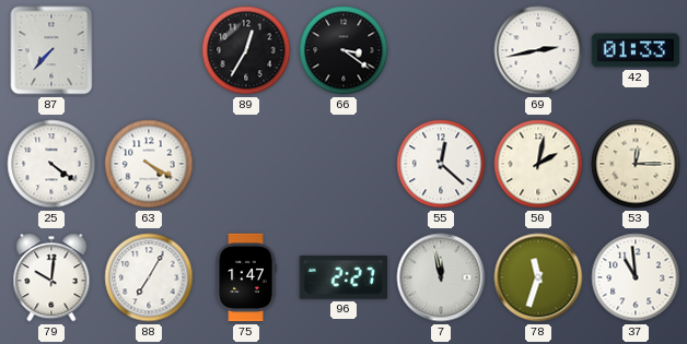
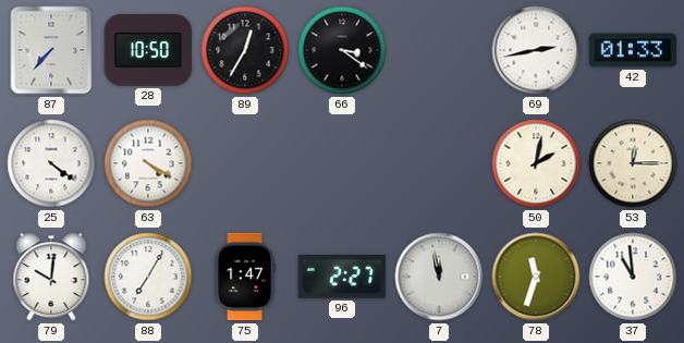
28: none -> 10:50 (147, 51)
55: 12:22 -> none (441, 164)
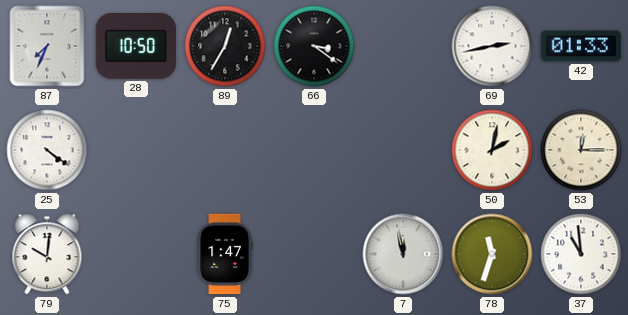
87: 7:37 -> 7:34 (47, 46)
63: 4:20 -> none (148, 163)
88: 7:05 -> none (148, 277)
96: 2:27 -> none (341, 278)
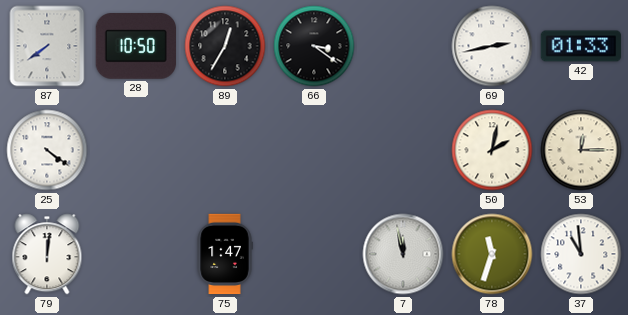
87: 7:34 -> 7:39 (47, 46)
79: 10:01 -> 12:01 (47, 254)
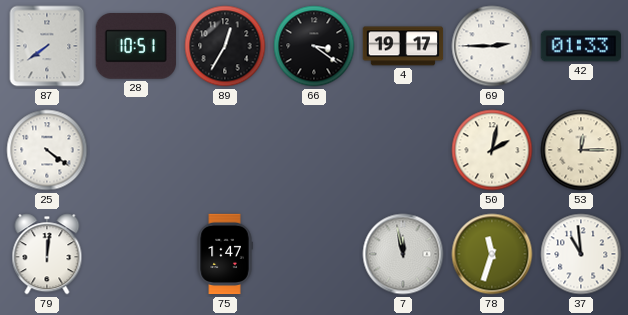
28: 10:50 -> 10:51 (135, 47)
4: none -> 19:17 (403, 46)
69: 2:43 -> 2:45 (492, 46)
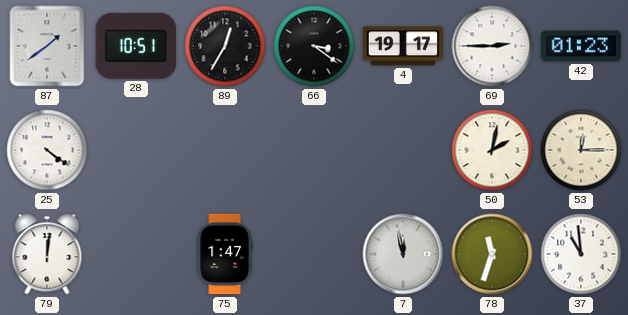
87: 7:39 -> 1:39 (47, 46)
42: 01:33 -> 01:23 (581, 46)
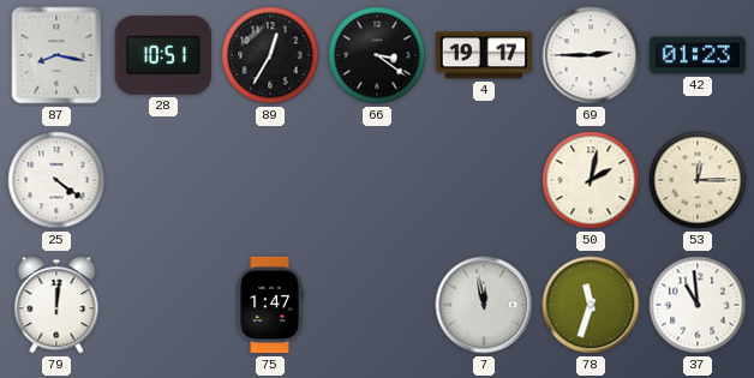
87: 1:39 -> 8:17 (56, 55)
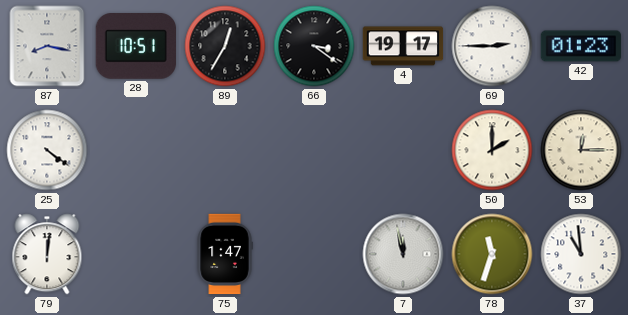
50: 2:02 -> 2:00 (492, 150)
